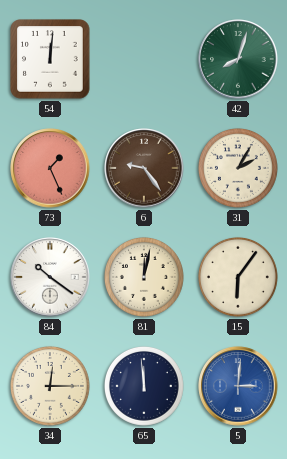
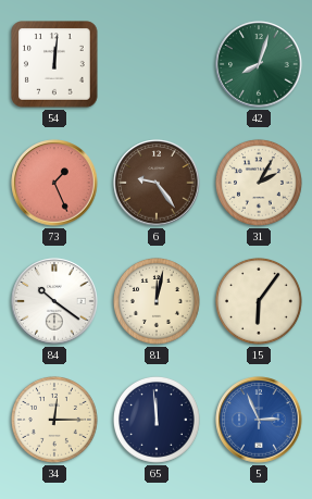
5: 3:01 -> 2:56 (259, 420)
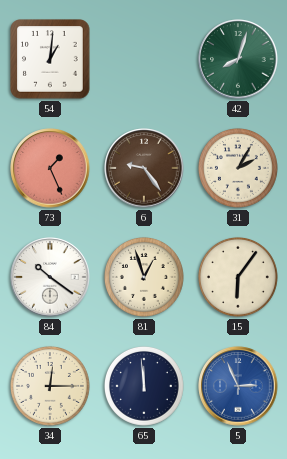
54: 12:01 -> 1:01 (50, 59)
81: 12:02 -> 12:57 (144, 277)
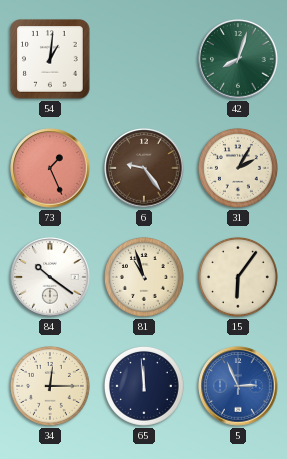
81: 12:57 -> 10:57 (144, 277)
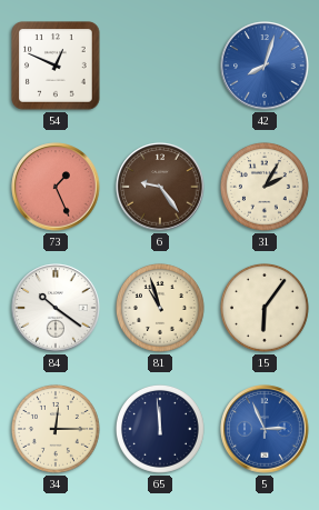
54: 1:01 -> 12:49 (56, 66)
42 dial: green -> blue (265, 66)
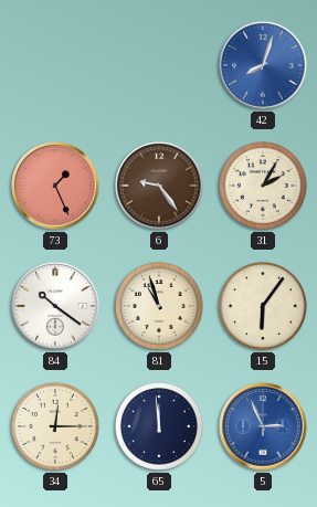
54: 12:49 -> none (56, 66)
